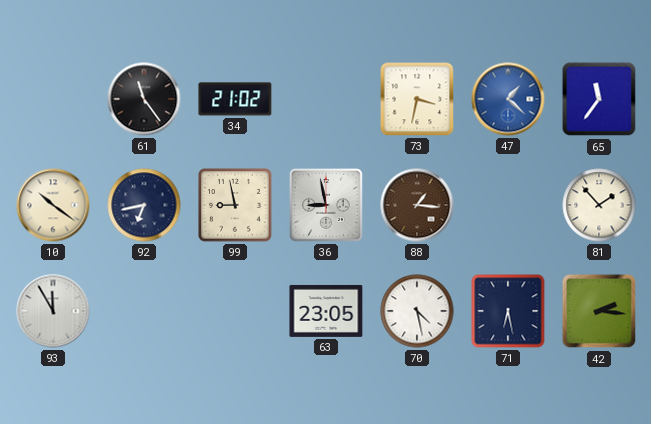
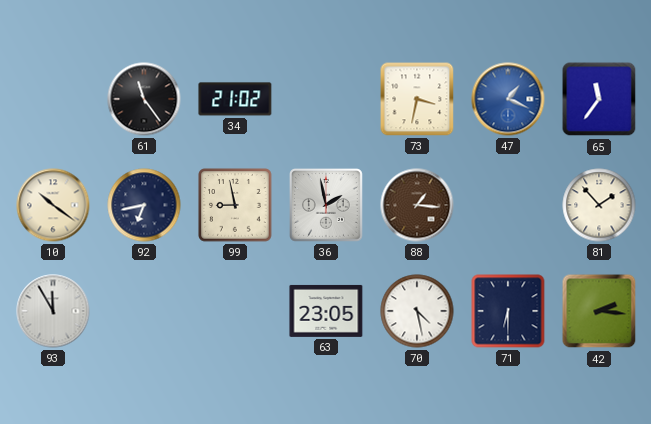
47: 1:22 -> 1:19 (508, 99)
36: 8:58 -> 1:58 (327, 206)
71: 6:28 -> 6:30 (508, 311)
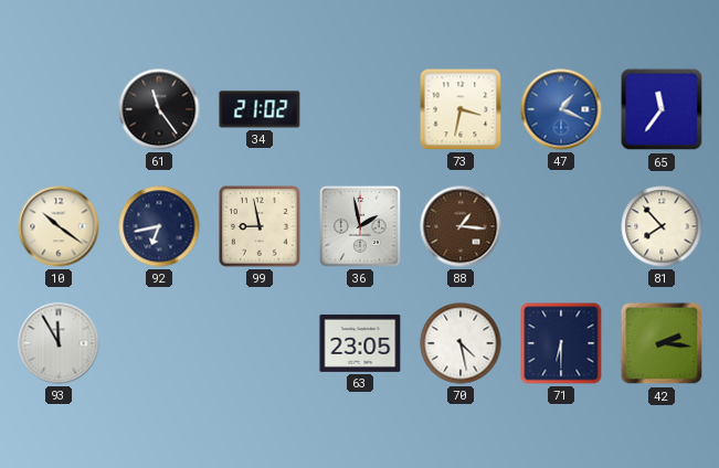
81: 1:53 -> 7:53 (662, 226)
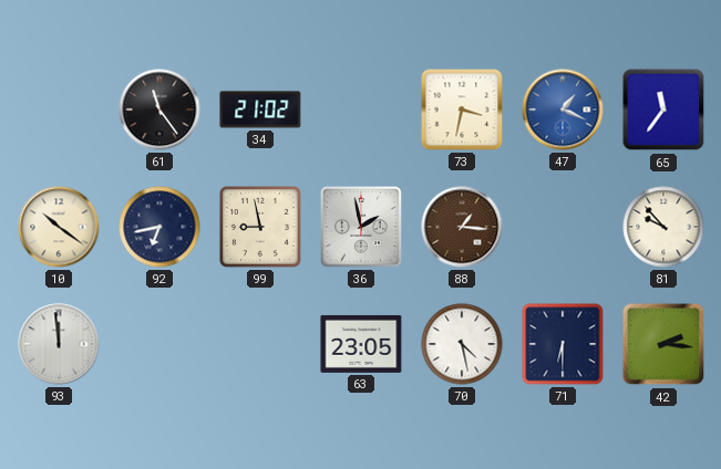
81: 7:53 -> 9:53 (663, 227)
93: 11:55 -> 11:59 (59, 344)
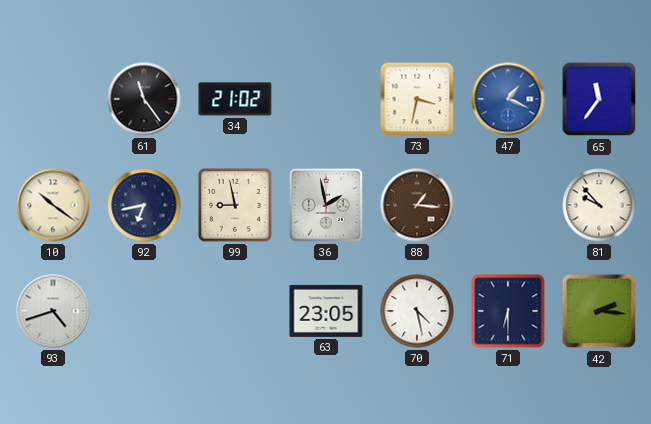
93: 11:59 -> 4:42 (53, 311)
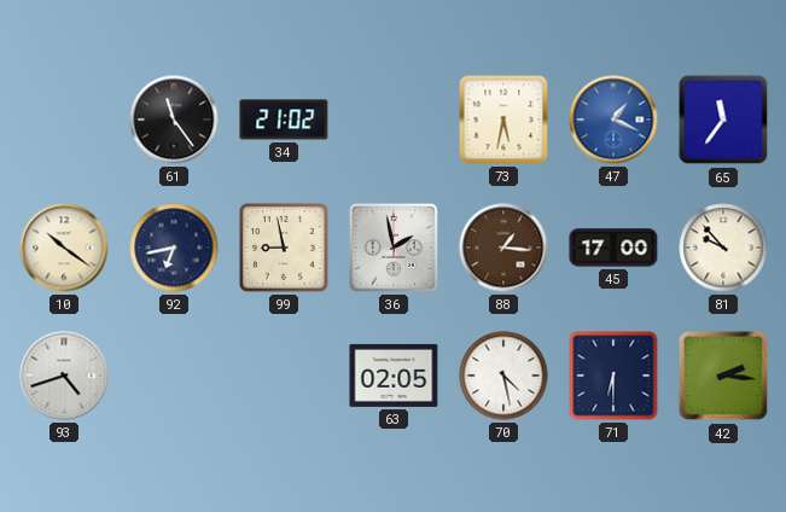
73: 3:32 -> 5:32 (503, 120)
45: none -> 17:00 (613, 248)
63: 23:05 -> 02:05 (394, 376)
